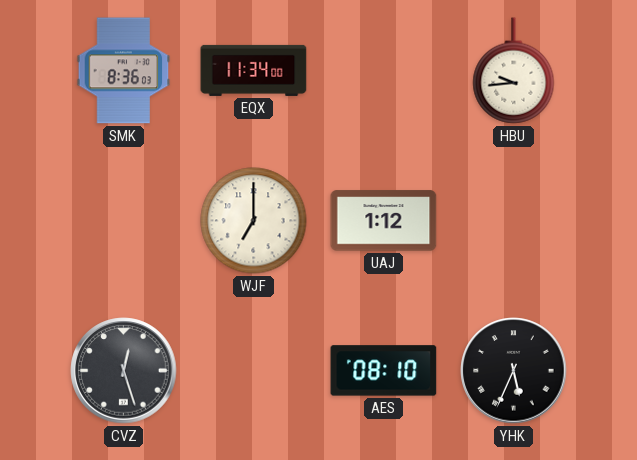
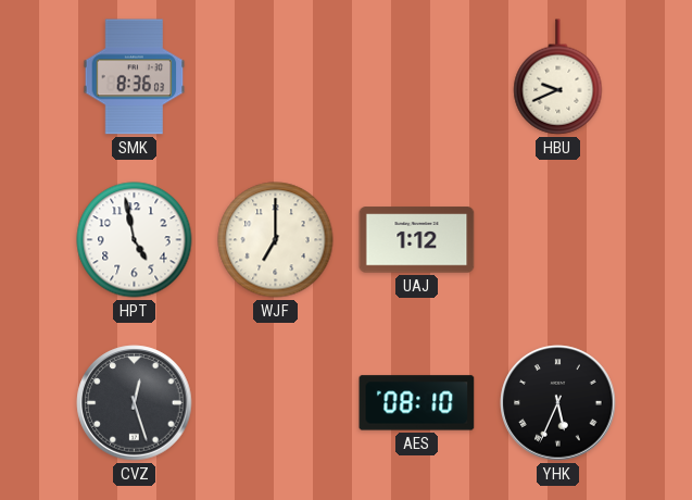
EQX: 11:34 -> none (254, 70)
HBU: 9:44 -> 9:41 (558, 77)
HPT: none -> 4:58 (135, 240)
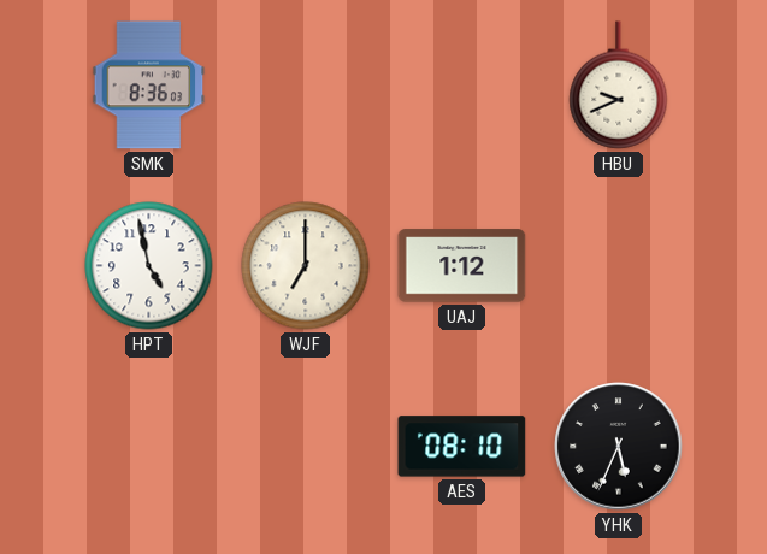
CVZ: 12:27 -> none (135, 403)
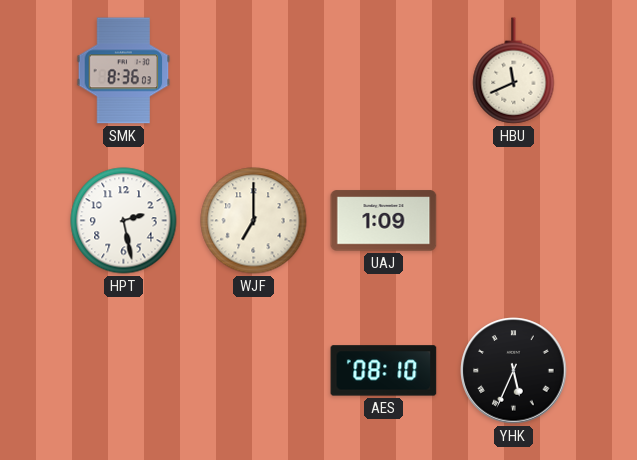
HBU: 9:41 -> 11:41 (514, 71)
HPT: 4:58 -> 2:28 (124, 221)
UAJ: 1:12 -> 1:09 (384, 221)
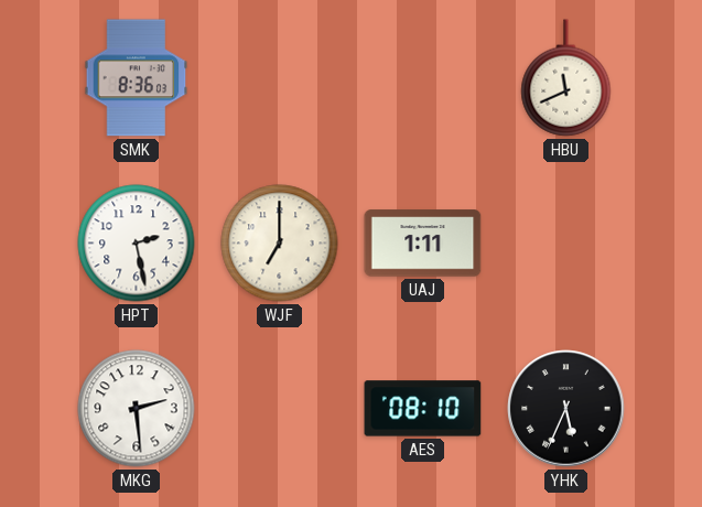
UAJ: 1:09 -> 1:11 (423, 244)
MKG: none -> 2:29 (137, 409)
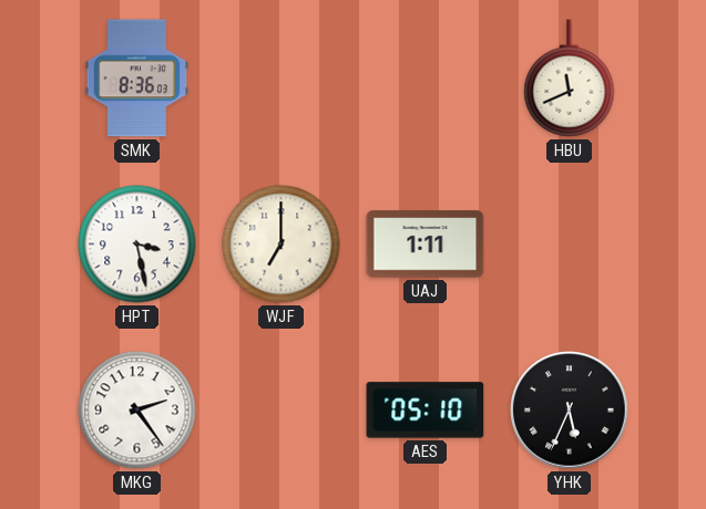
HPT: 2:28 -> 3:28 (137, 245)
MKG: 2:29 -> 2:24 (137, 411)
AES: 08:10 -> 05:10 (426, 411)
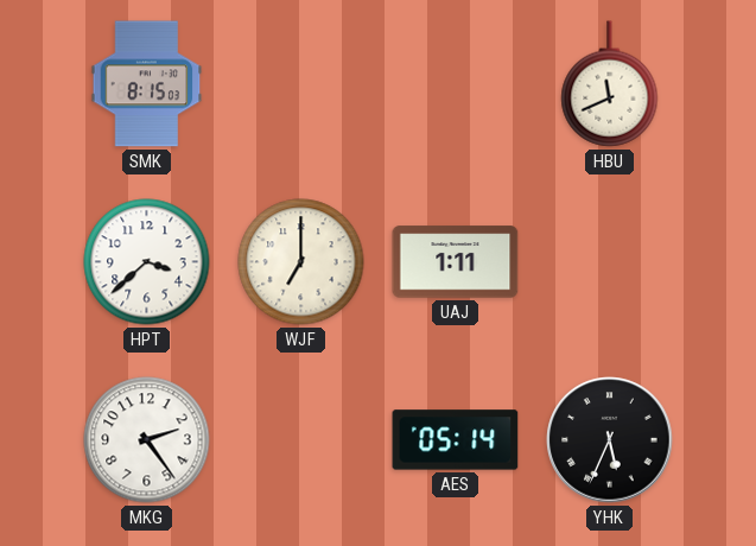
SMK: 8:36 -> 8:15 (147, 84)
HPT: 3:28 -> 3:38 (147, 262)
AES: 05:10 -> 05:14 (456, 440)
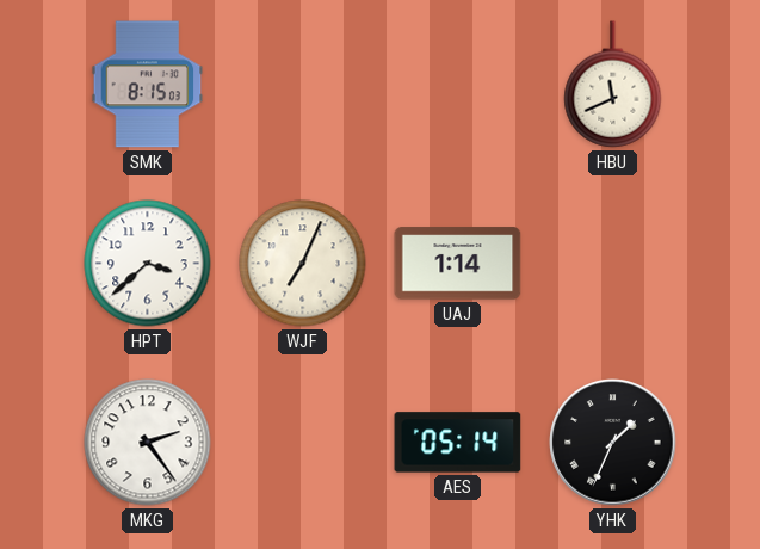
WJF: 7:00 -> 7:04 (303, 264)
UAJ: 1:11 -> 1:14 (458, 264)
YHK: 5:34 -> 1:34 (613, 443)
